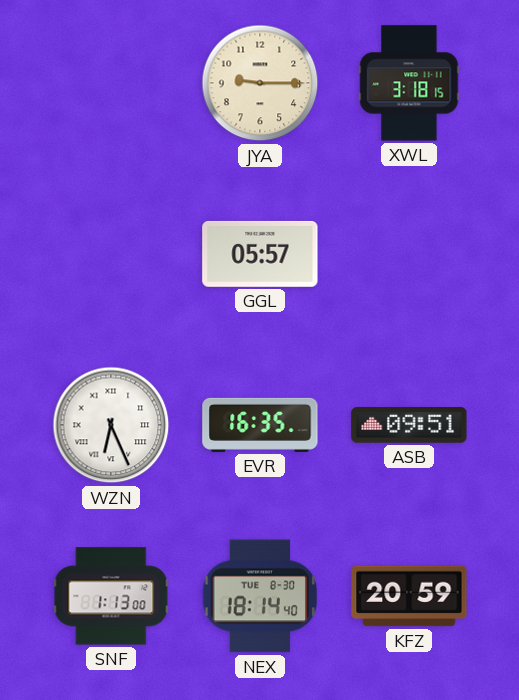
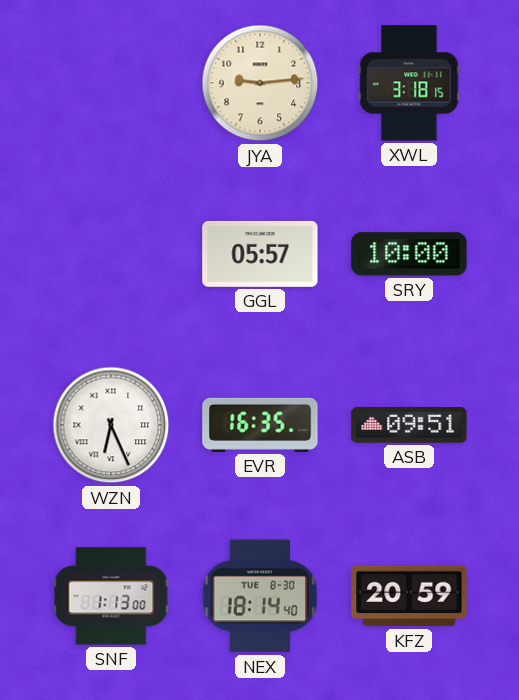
JYA: 9:15 -> 9:14 (260, 83)
SRY: none -> 10:00 (409, 254)
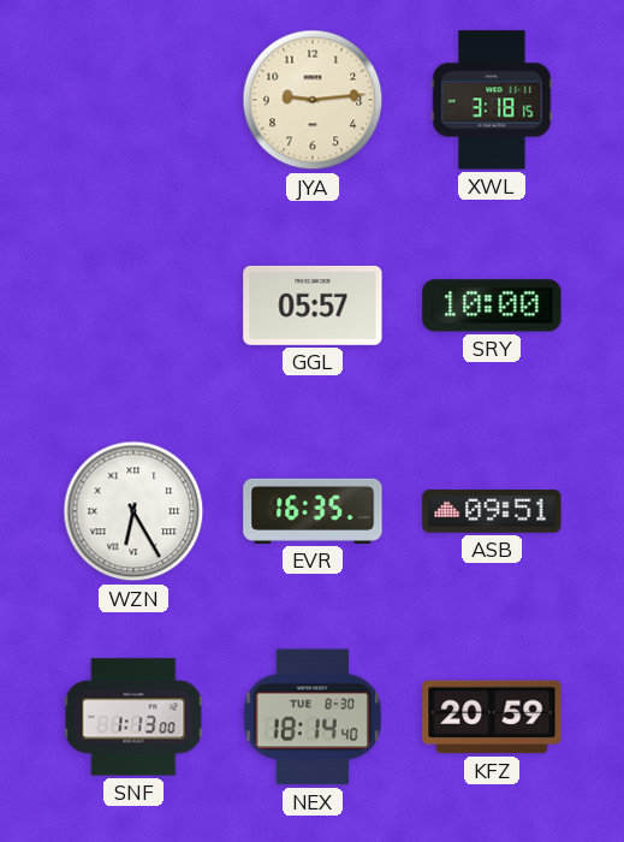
WZN: 6:26 -> 6:25 (133, 511)
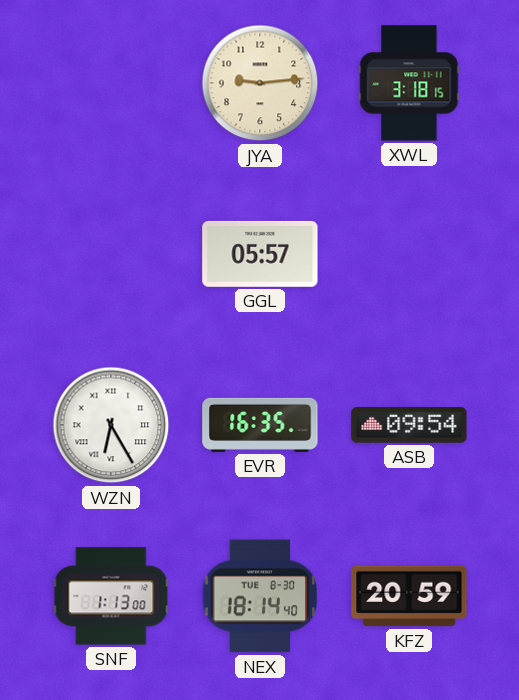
SRY: 10:00 -> none (492, 306)
ASB: 09:51 -> 09:54 (409, 425)
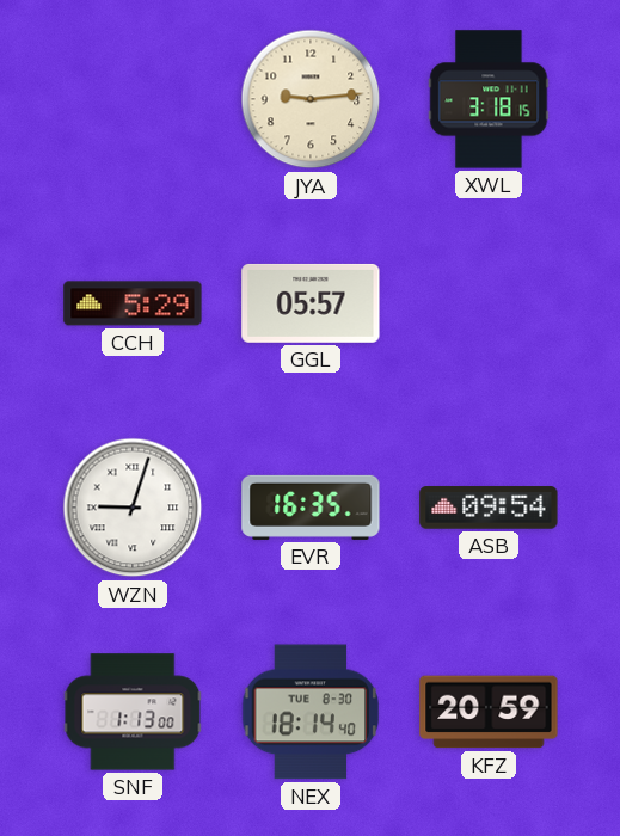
CCH: none -> 5:29 (133, 303)
WZN: 6:25 -> 9:03 (133, 508)
